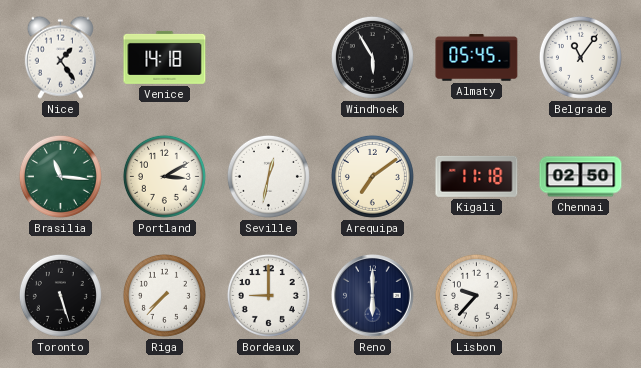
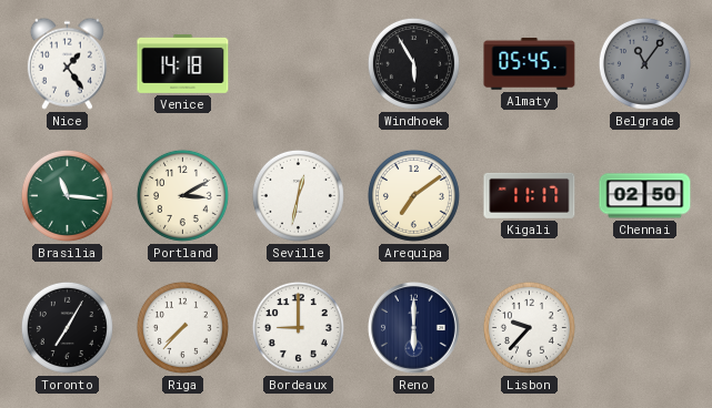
Belgrade dial: white -> grey (644, 63)
Kigali: 11:18 -> 11:17 (530, 195)
Toronto: 5:27 -> 7:05 (67, 327)
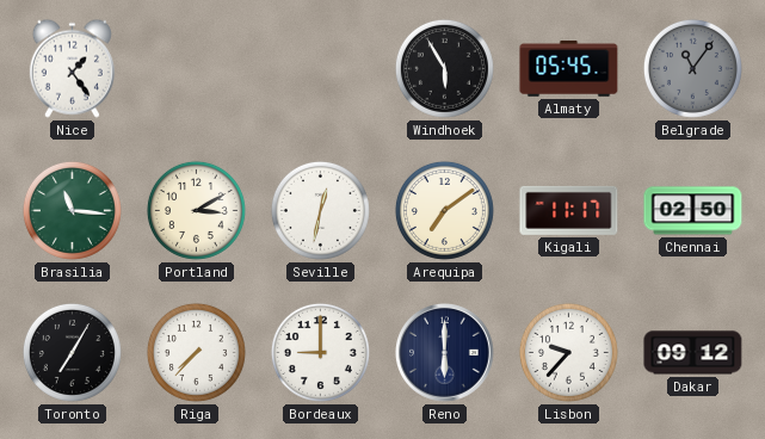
Venice: 14:18 -> none (183, 63)
Dakar: none -> 09:12 (693, 353)
